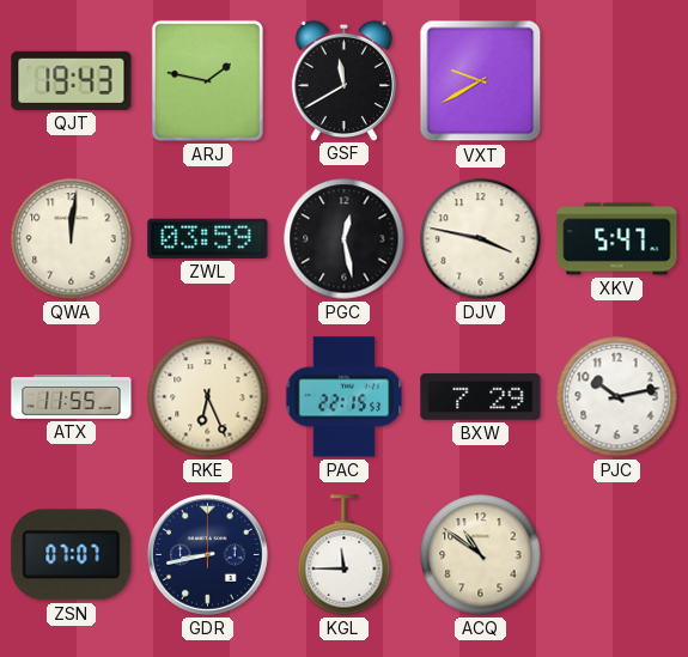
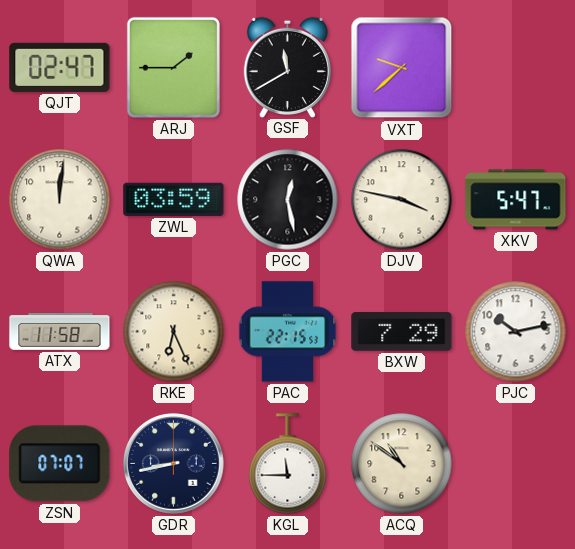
QJT: 19:43 -> 02:47 (60, 67)
ARJ: 1:47 -> 1:45 (173, 67)
VXT: 9:40 -> 9:38 (402, 68)
ATX: 11:55 -> 11:58 (60, 332)
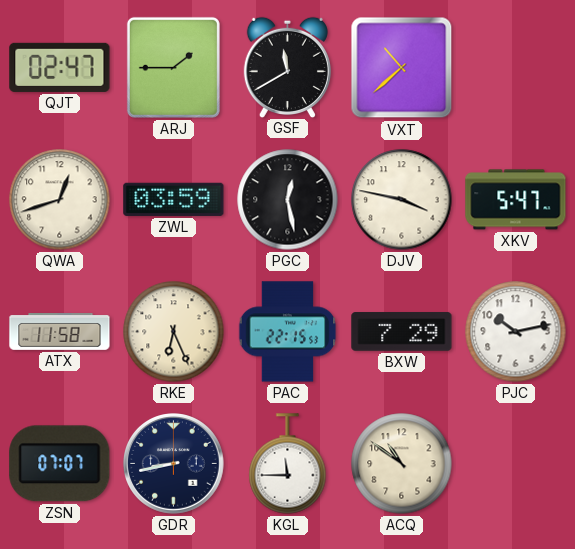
VXT: 9:38 -> 10:38 (402, 68)
QWA: 12:01 -> 12:42 (60, 200)
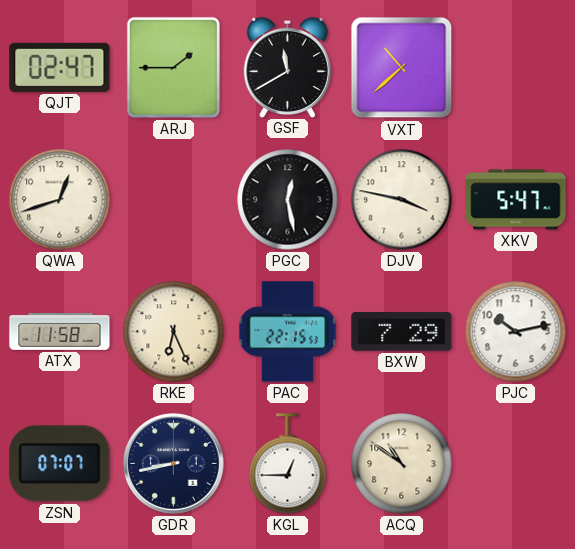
ZWL: 03:59 -> none (174, 199)
KGL: 11:45 -> 12:45 (288, 464)
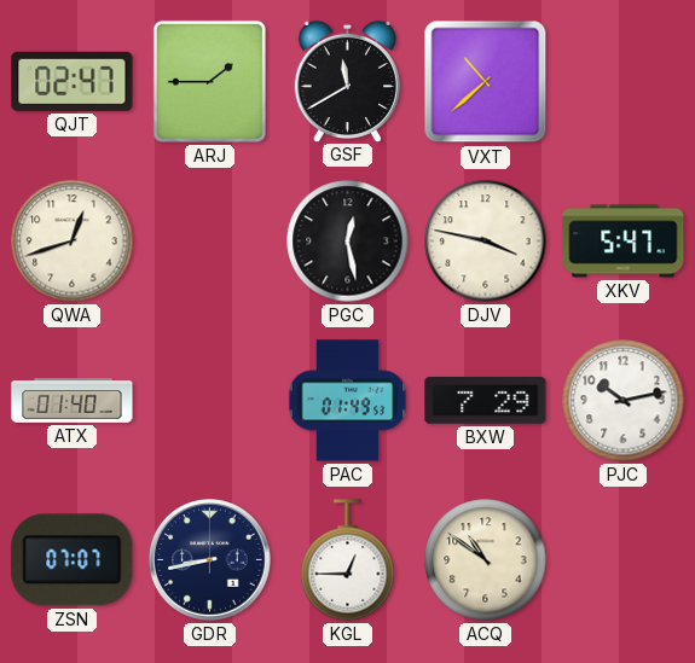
ATX: 11:58 -> 01:40 (73, 401)
RKE: 6:26 -> none (174, 332)
PAC: 22:15 -> 01:49 (348, 401)
